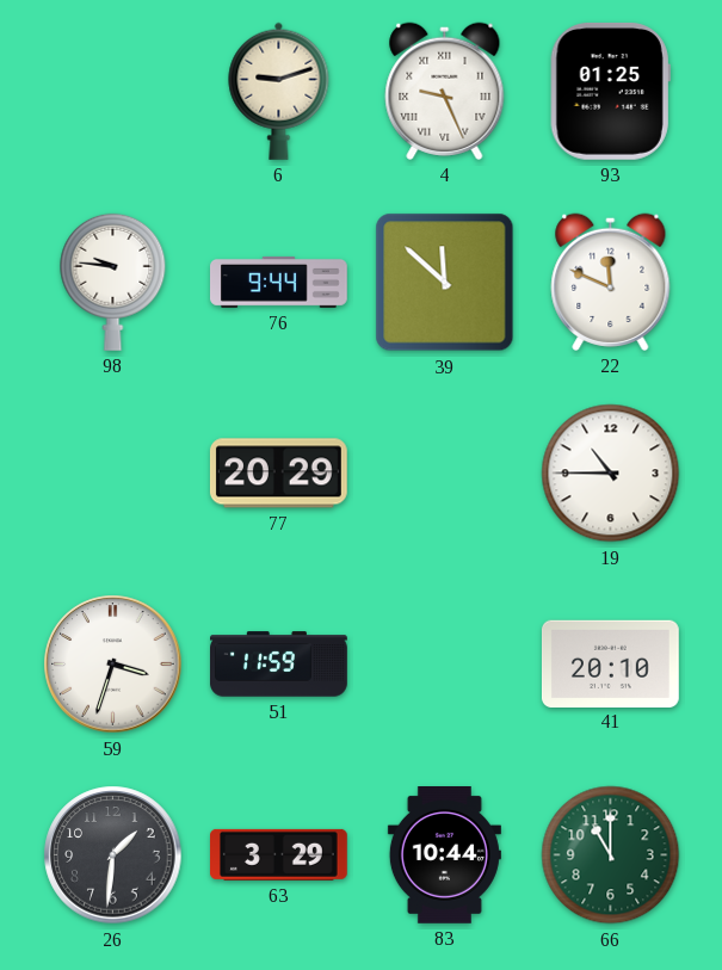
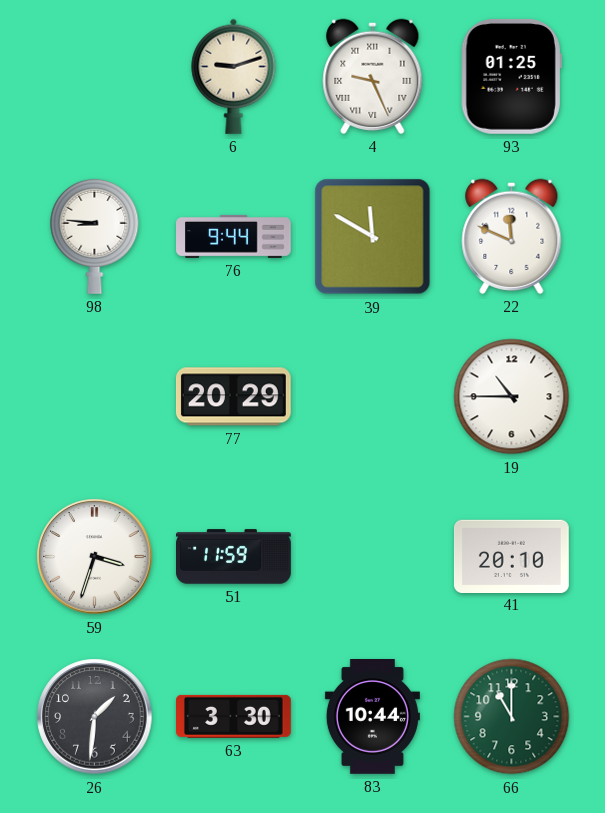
98: 9:46 -> 8:46 (95, 236)
39: 11:52 -> 11:50 (373, 237)
63: 3:29 -> 3:30 (234, 716)
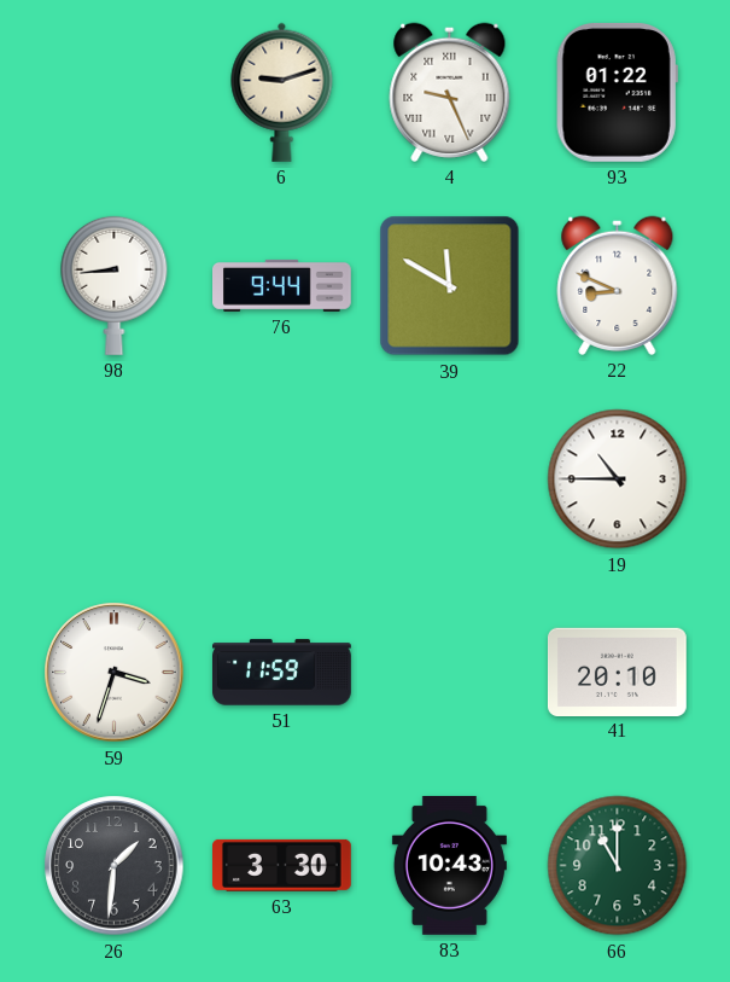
93: 01:25 -> 01:22 (617, 92)
98: 8:46 -> 8:44 (115, 285)
22: 11:49 -> 8:49 (618, 285)
77: 20:29 -> none (233, 397)
83: 10:44 -> 10:43 (449, 866)
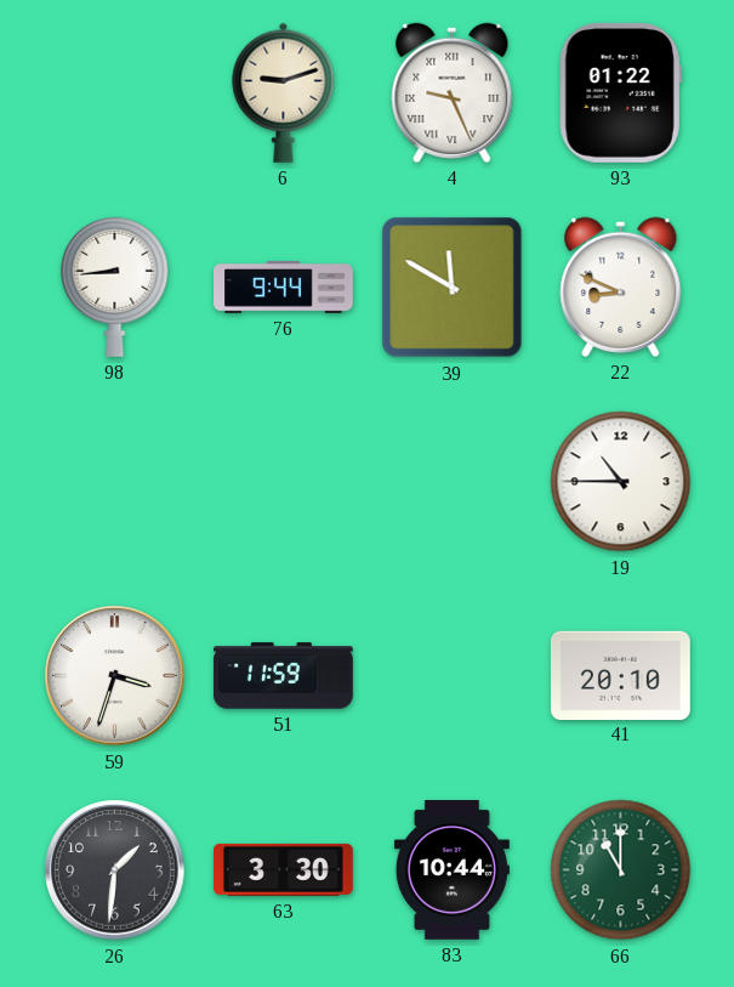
83: 10:43 -> 10:44 (451, 870)
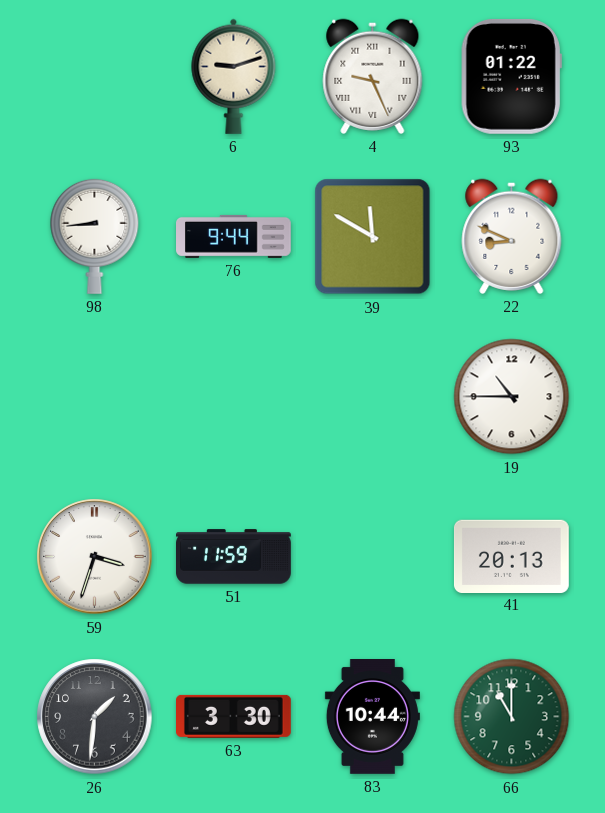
41: 20:10 -> 20:13 (512, 556)
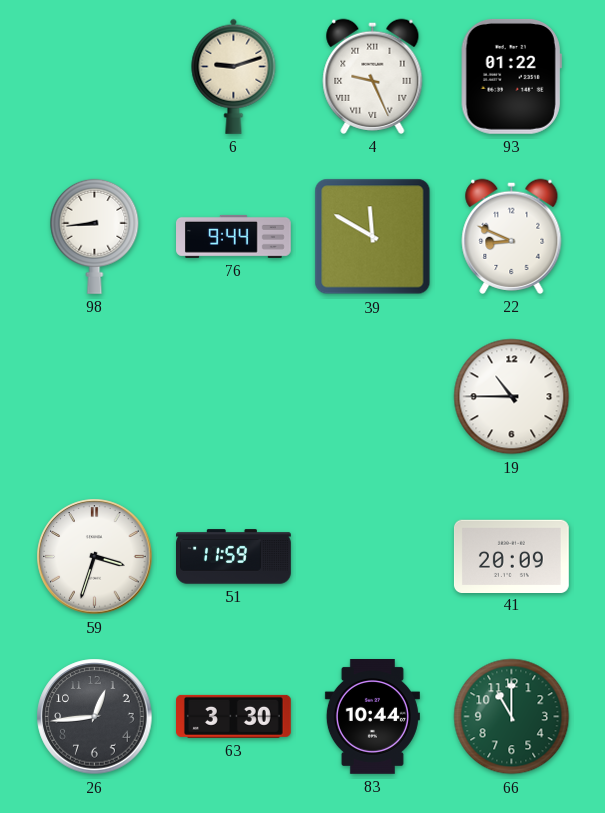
41: 20:13 -> 20:09 (512, 556)
26: 1:31 -> 12:44 (95, 717)
